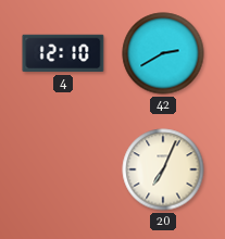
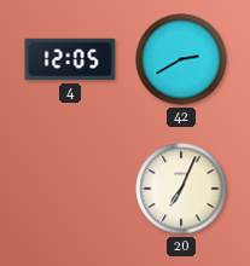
4: 12:10 -> 12:05 (70, 59)
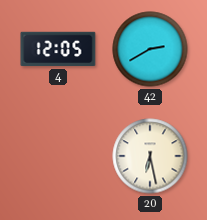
20: 7:04 -> 6:28 (150, 156)
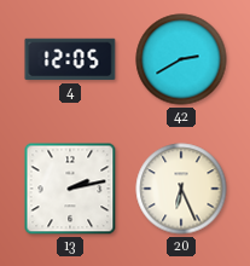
13: none -> 2:13 (70, 189)
20: 6:28 -> 6:26 (181, 189)
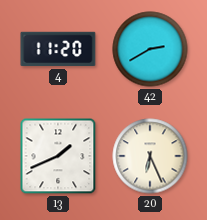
4: 12:05 -> 11:20 (58, 49)
13: 2:13 -> 1:41 (58, 156)
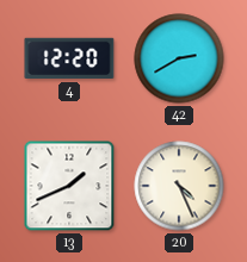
4: 11:20 -> 12:20 (69, 58)
20: 6:26 -> 4:26 (179, 186)
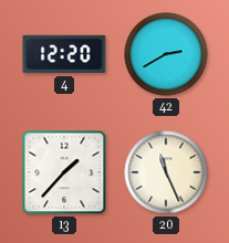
13: 1:41 -> 1:37 (64, 172)
20: 4:26 -> 11:26 (166, 172)
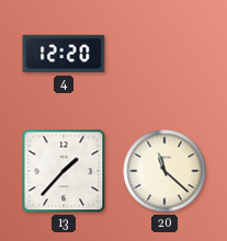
42: 2:40 -> none (166, 54)
20: 11:26 -> 11:22 (164, 171)
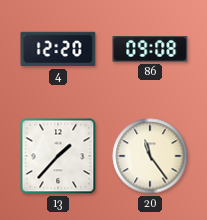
86: none -> 09:08 (150, 49)
20: 11:22 -> 11:24 (150, 156)
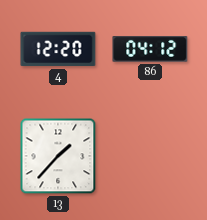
86: 09:08 -> 04:12 (150, 49)
20: 11:24 -> none (150, 156)
